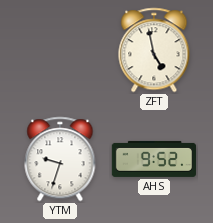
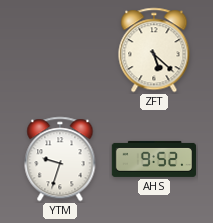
ZFT: 4:58 -> 5:22 (154, 50)
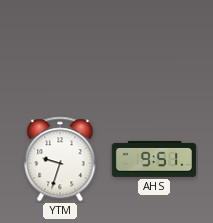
ZFT: 5:22 -> none (154, 50)
AHS: 9:52 -> 9:51 (154, 159)
